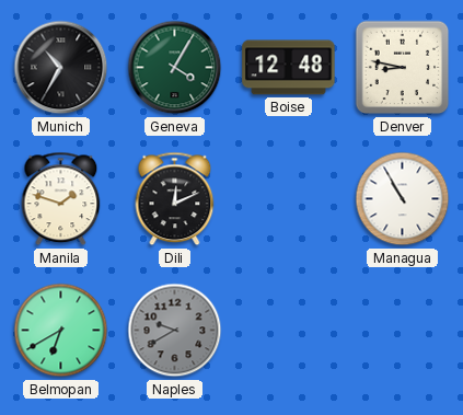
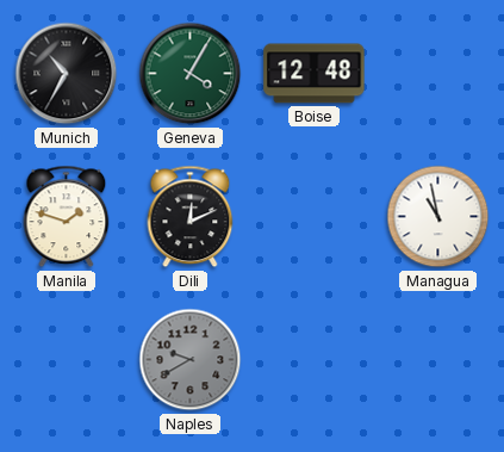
Denver: 8:47 -> none (403, 68)
Managua: 10:55 -> 10:58 (438, 217)
Belmopan: 6:40 -> none (61, 331)
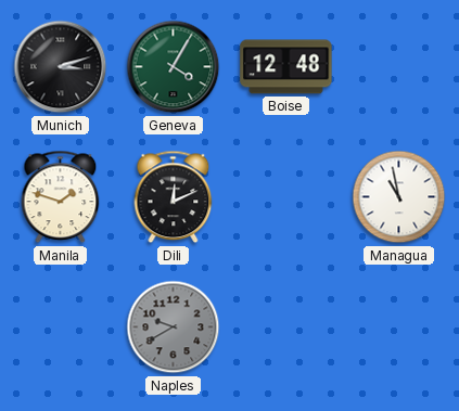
Munich: 10:35 -> 3:12 (61, 67)
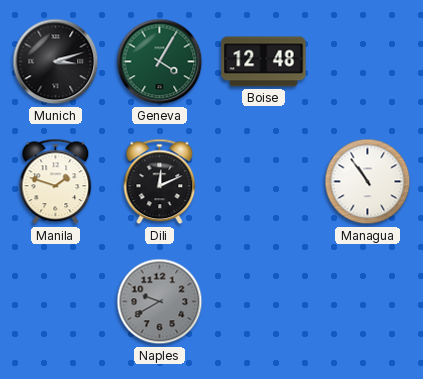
Managua: 10:58 -> 10:54 (368, 182)
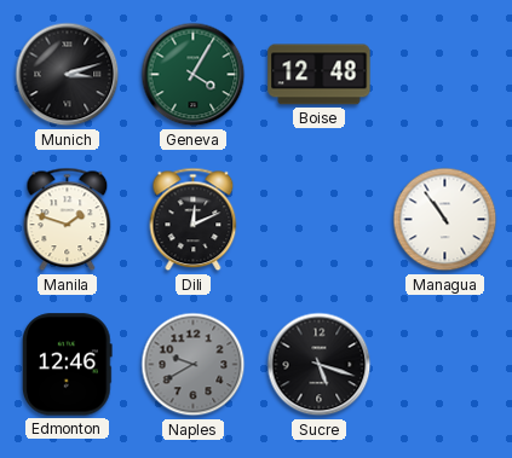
Edmonton: none -> 12:46 (67, 365)
Sucre: none -> 5:18 (320, 365)
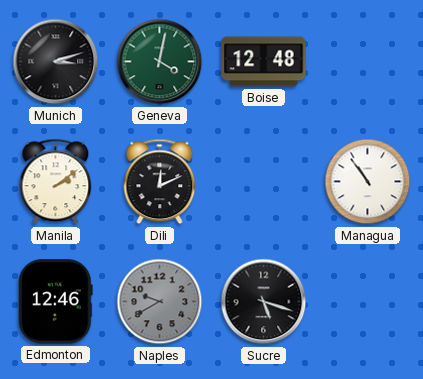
Geneva: 4:05 -> 4:02 (160, 62)
Manila: 1:48 -> 2:09 (56, 182)
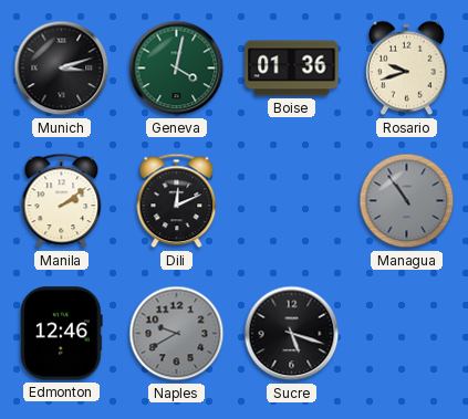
Boise: 12:48 -> 01:36 (292, 69)
Rosario: none -> 9:42 (407, 69)
Managua dial: white -> grey (407, 201)
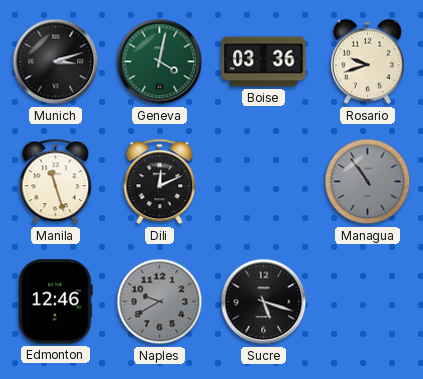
Boise: 01:36 -> 03:36 (264, 62)
Manila: 2:09 -> 11:27 (56, 182)
